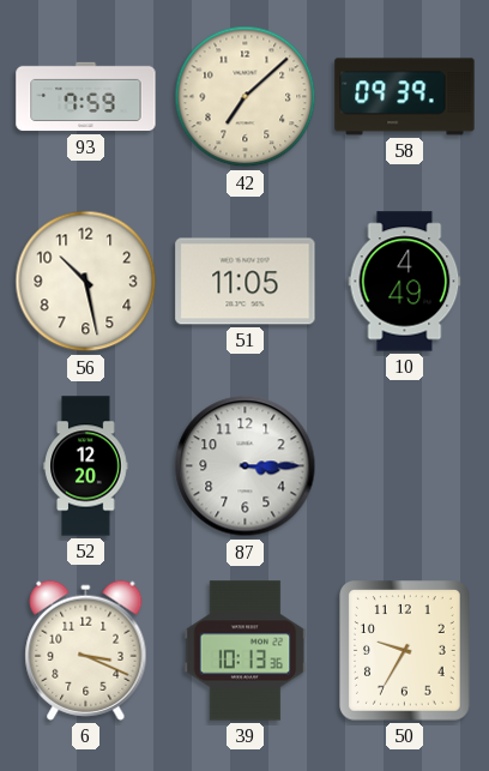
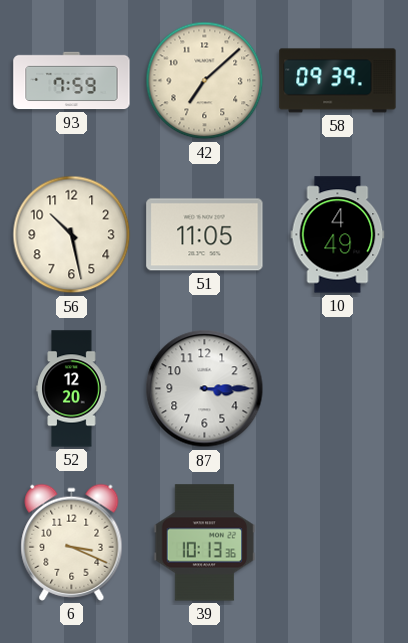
50: 9:35 -> none (405, 651)
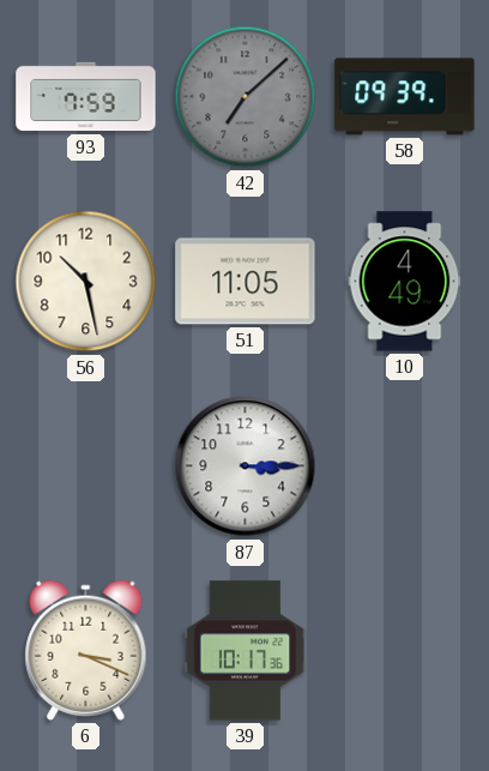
42 dial: cream -> grey (246, 97)
52: 12:20 -> none (72, 389)
39: 10:13 -> 10:17 (246, 651)
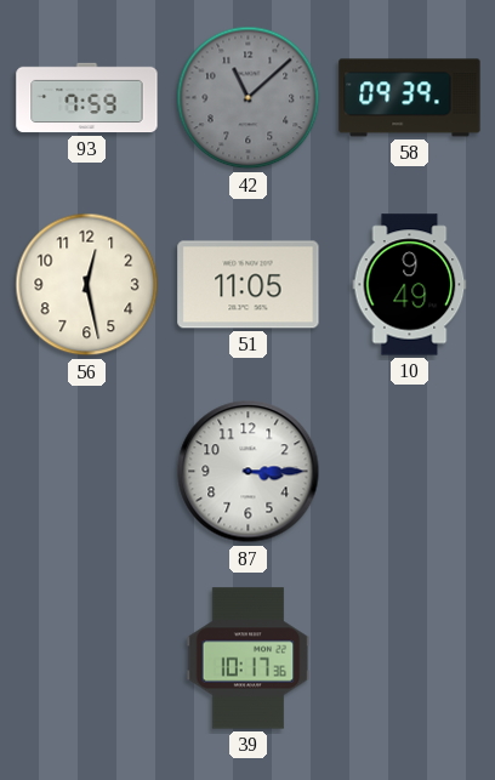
42: 7:08 -> 11:08 (249, 98)
56: 10:28 -> 12:28 (87, 285)
10: 4:49 -> 9:49 (410, 285)
6: 3:19 -> none (86, 650)
